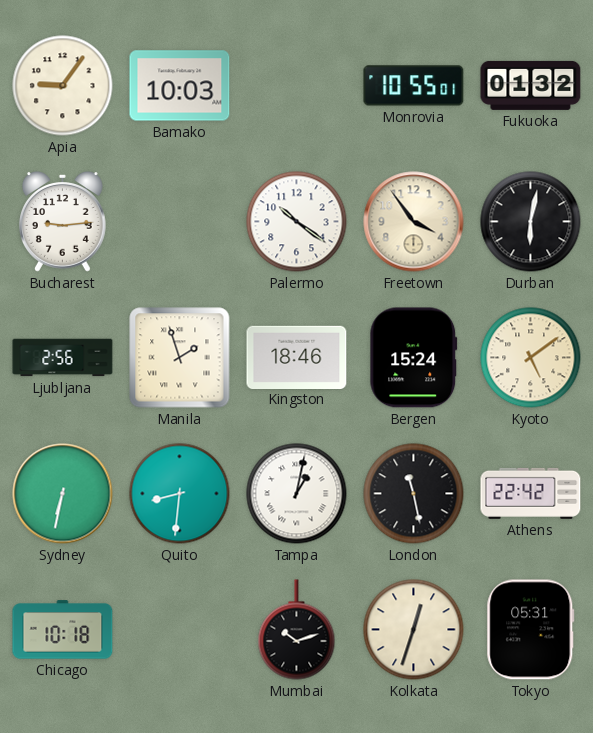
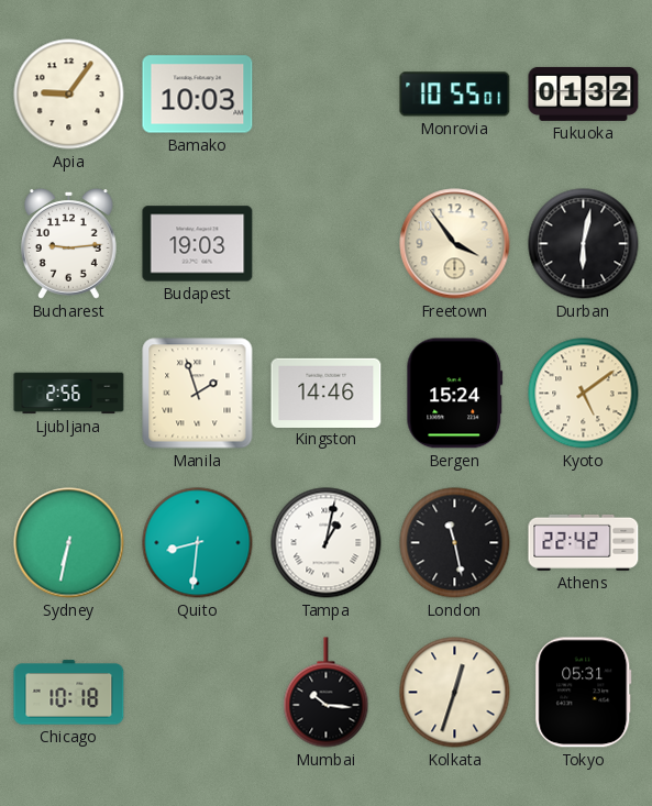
Budapest: none -> 19:03 (198, 244)
Palermo: 10:21 -> none (297, 222)
Kingston: 18:46 -> 14:46 (327, 393)
Mumbai: 10:12 -> 10:16 (327, 693)
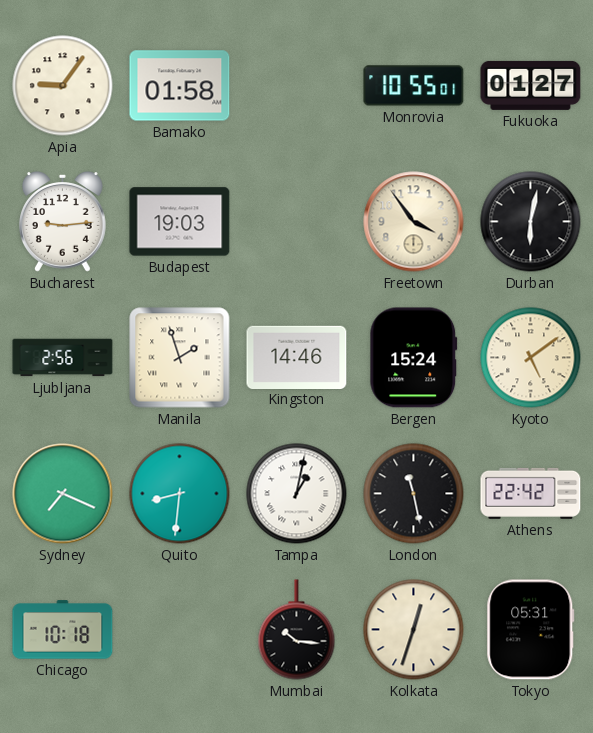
Bamako: 10:03 -> 01:58 (180, 86)
Fukuoka: 01:32 -> 01:27 (531, 85)
Sydney: 6:32 -> 7:19 (63, 494)
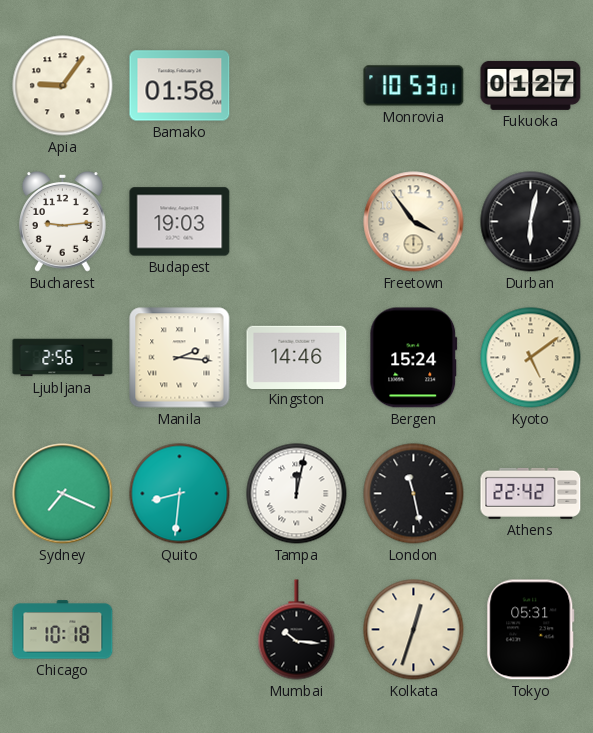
Monrovia: 10:55 -> 10:53 (414, 86)
Manila: 1:57 -> 2:16 (180, 358)
Tampa: 1:02 -> 12:02 (297, 494)
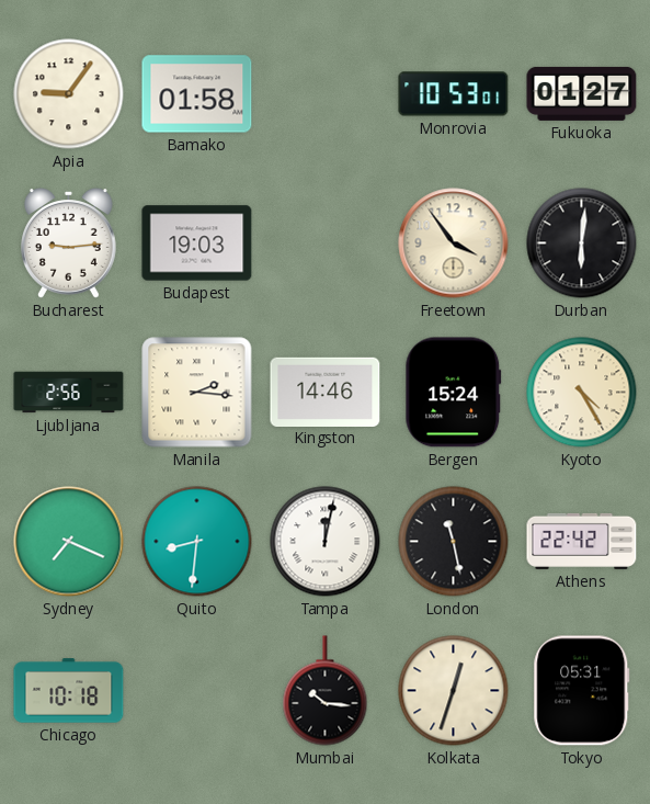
Durban: 6:02 -> 6:01 (582, 244)
Kyoto: 5:09 -> 4:25 (582, 393)
